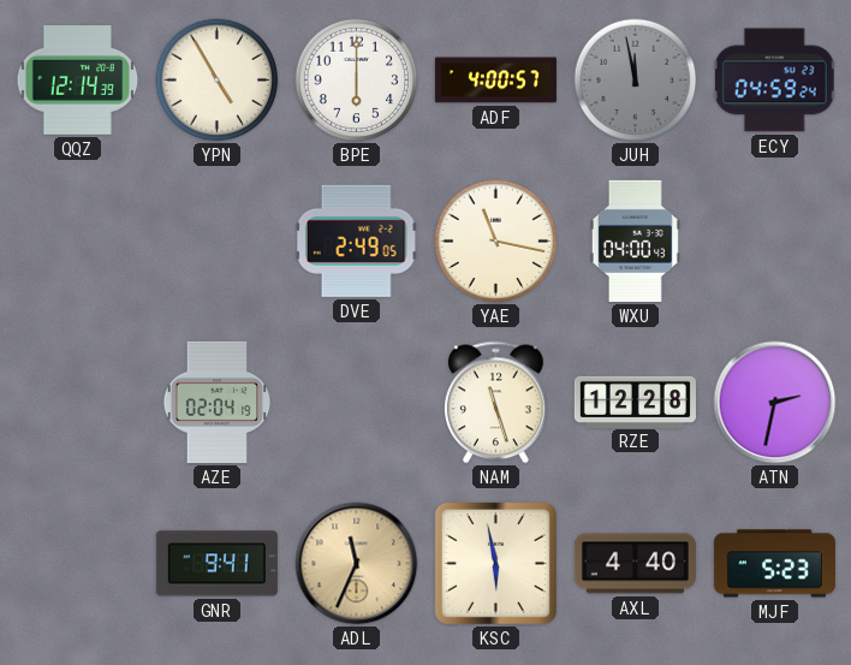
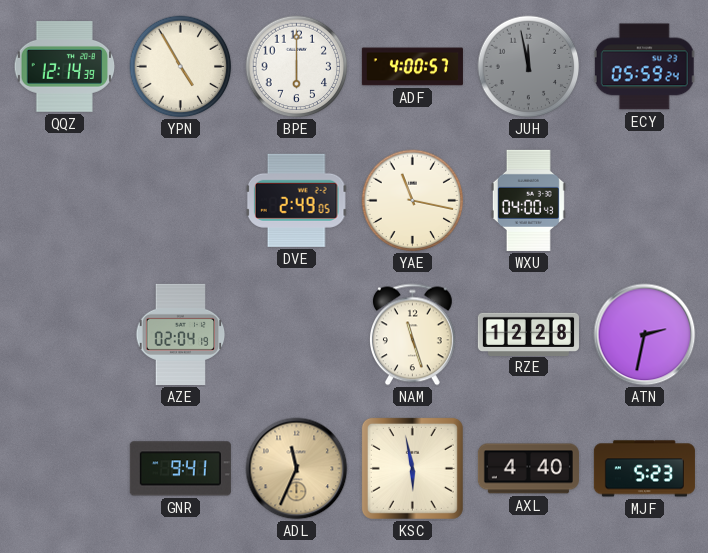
ECY: 04:59 -> 05:59 (645, 67)
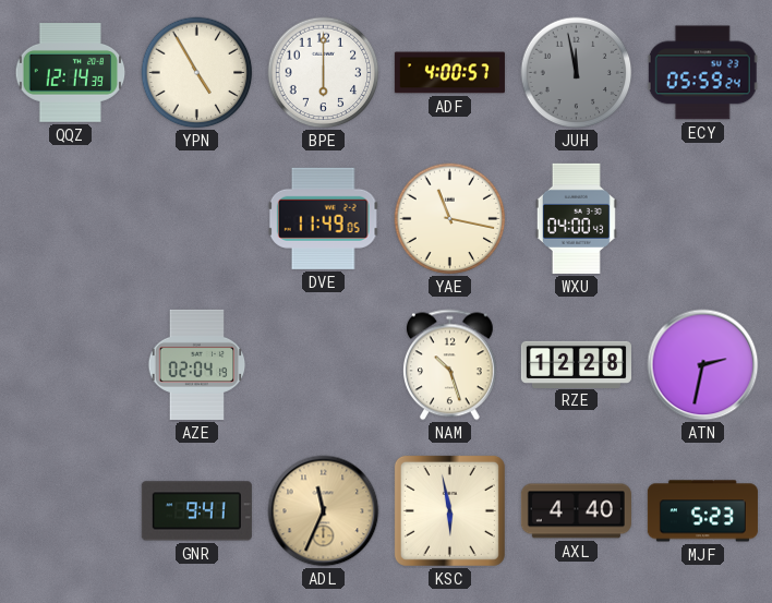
DVE: 2:49 -> 11:49 (323, 218)
NAM: 11:27 -> 10:27 (449, 365)
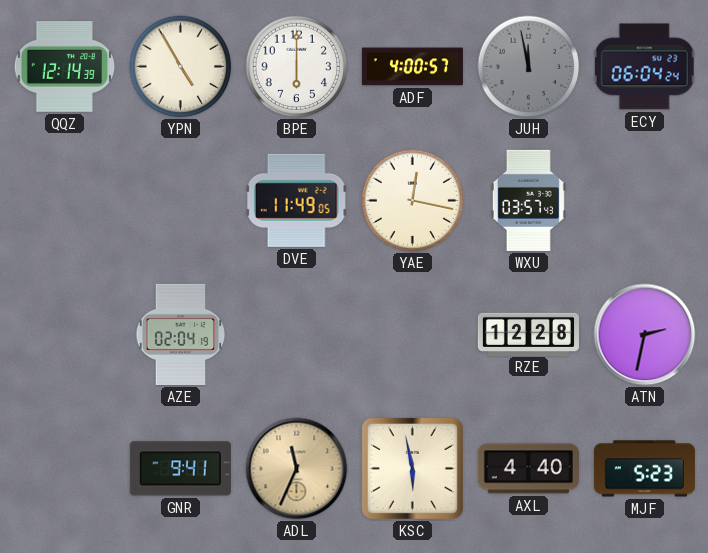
ECY: 05:59 -> 06:04 (645, 67)
YAE: 11:17 -> 12:17 (413, 201)
WXU: 04:00 -> 03:57 (528, 200)
NAM: 10:27 -> none (449, 365)
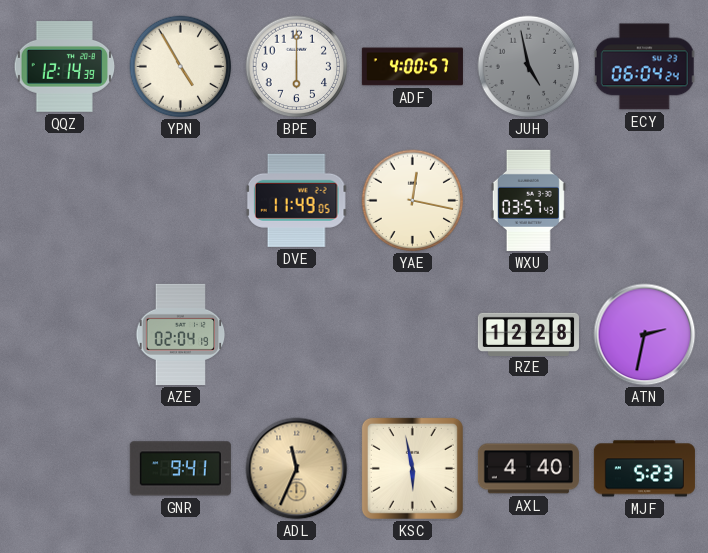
JUH: 11:58 -> 4:58 (529, 67)
